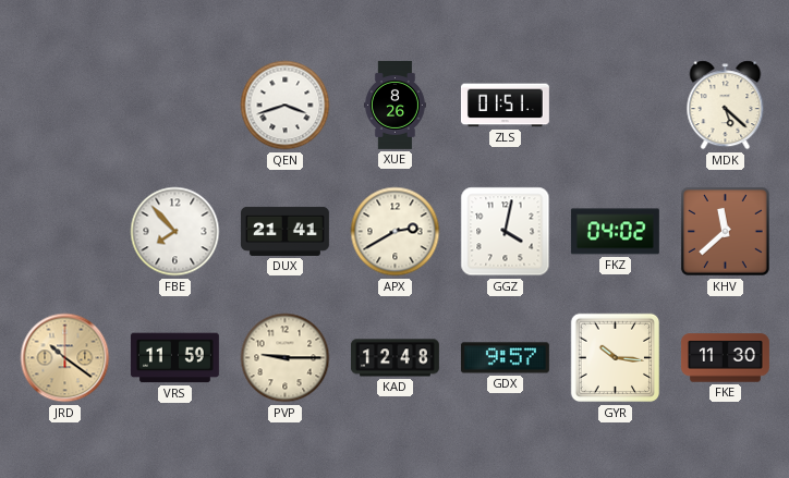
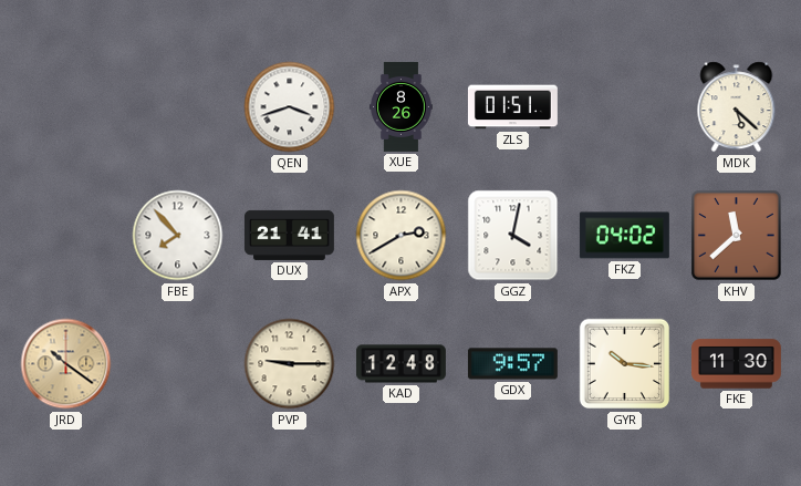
VRS: 11:59 -> none (174, 358)
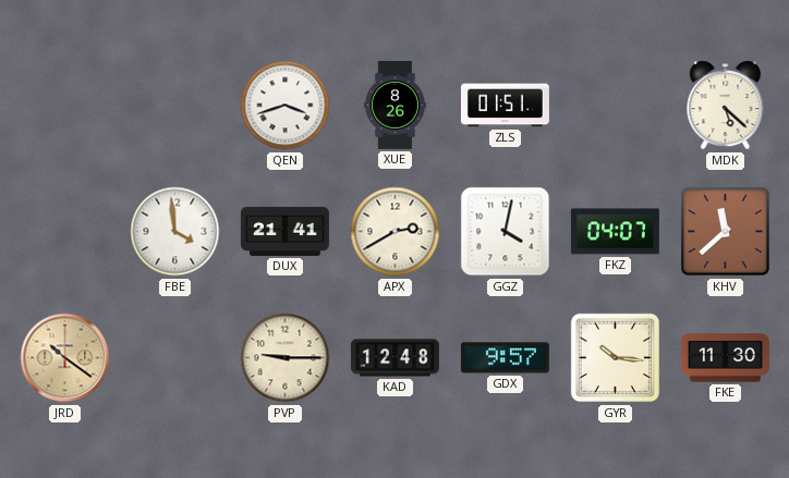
FBE: 7:53 -> 3:59 (175, 232)
FKZ: 04:02 -> 04:07 (615, 232)
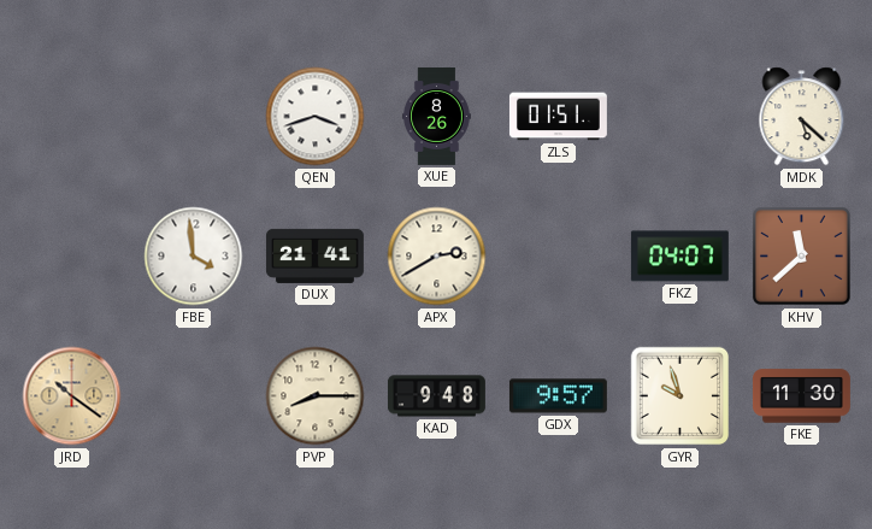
GGZ: 4:02 -> none (506, 232)
PVP: 9:15 -> 8:15 (316, 396)
KAD: 12:48 -> 9:48 (436, 396)
GYR: 10:16 -> 9:57 (680, 396)
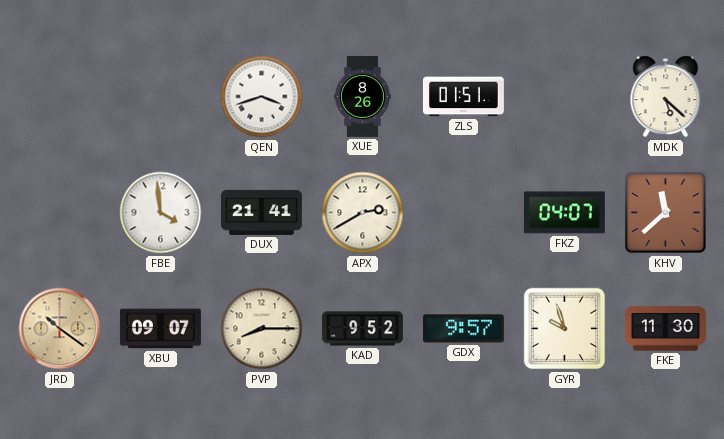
XBU: none -> 09:07 (160, 329)
KAD: 9:48 -> 9:52 (362, 329)
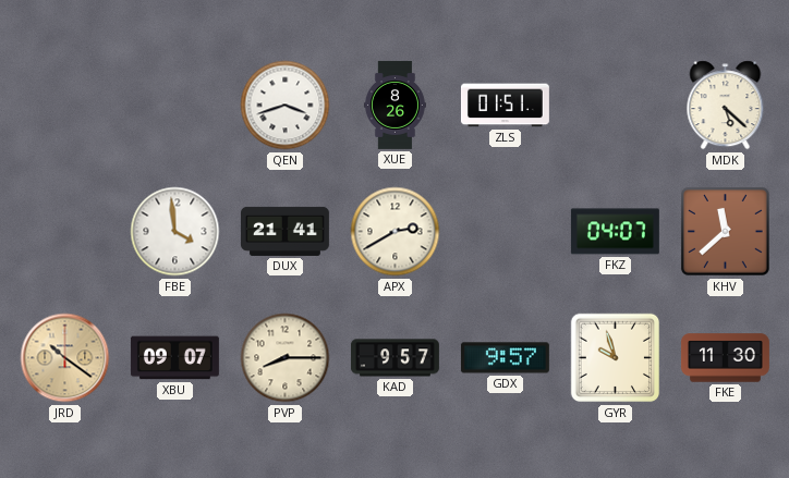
KAD: 9:52 -> 9:57 (394, 358)
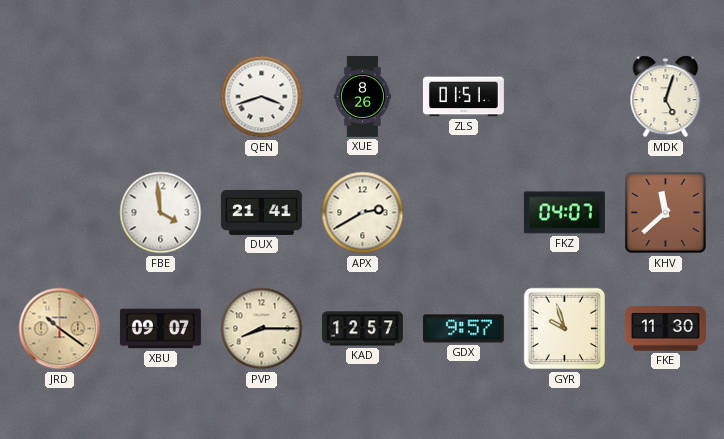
MDK: 5:22 -> 5:03 (666, 97)
KAD: 9:57 -> 12:57 (362, 329)
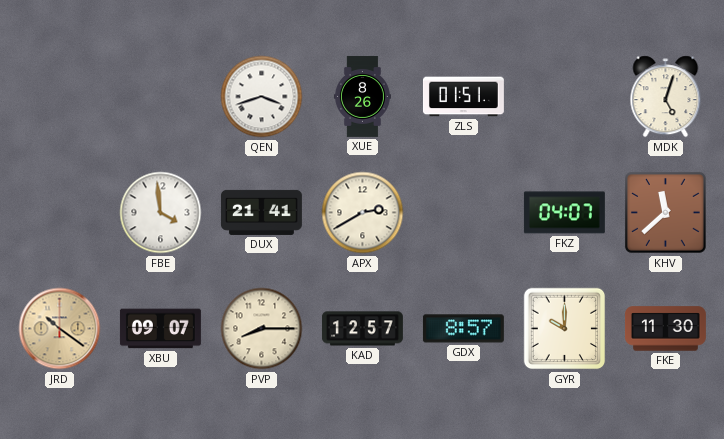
GDX: 9:57 -> 8:57 (463, 329)
GYR: 9:57 -> 10:00 (565, 329)
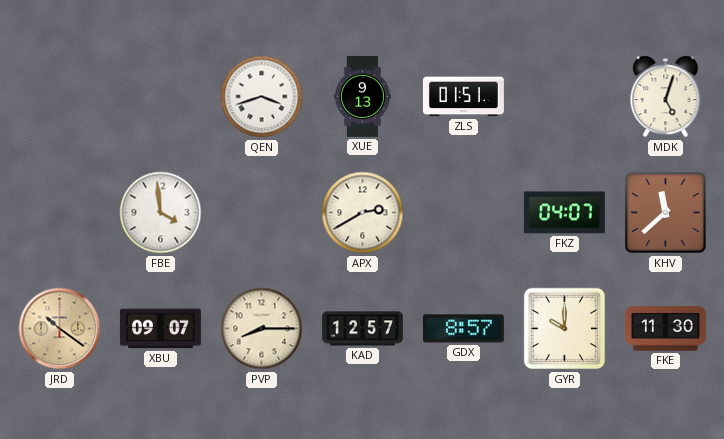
XUE: 8:26 -> 9:13 (362, 96)
DUX: 21:41 -> none (261, 212)
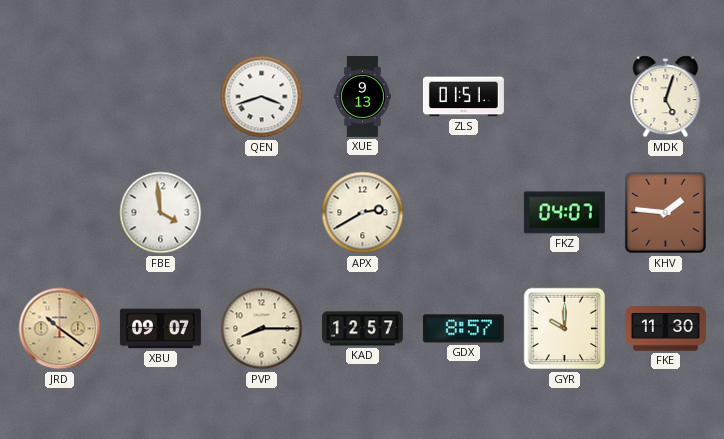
KHV: 11:38 -> 1:46 (665, 212)
